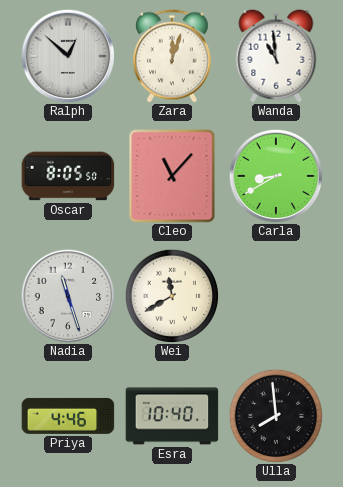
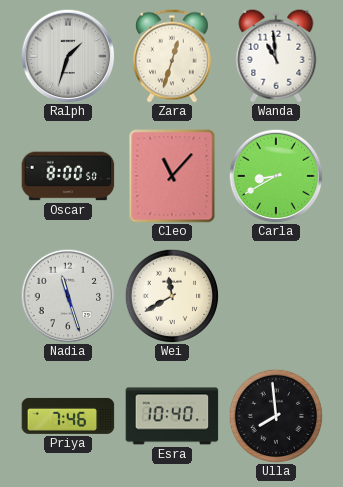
Ralph: 12:52 -> 1:33 (68, 56)
Zara: 12:03 -> 12:33 (172, 56)
Oscar: 8:05 -> 8:00 (68, 176)
Priya: 4:46 -> 7:46 (68, 416)
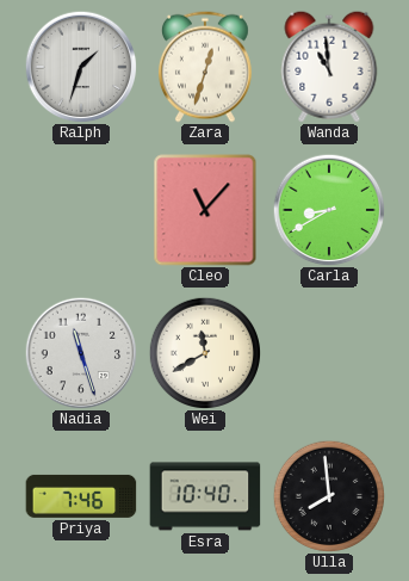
Oscar: 8:00 -> none (68, 176)
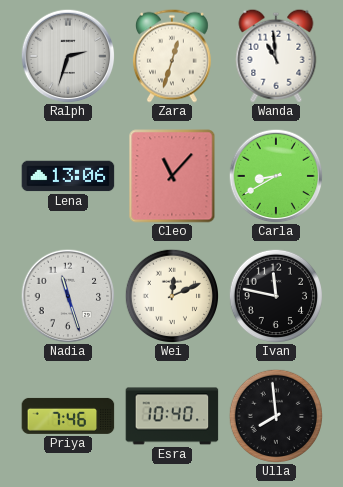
Ralph: 1:33 -> 2:33 (68, 56)
Lena: none -> 13:06 (68, 176)
Wei: 11:40 -> 12:11 (171, 295)
Ivan: none -> 11:47 (275, 295)
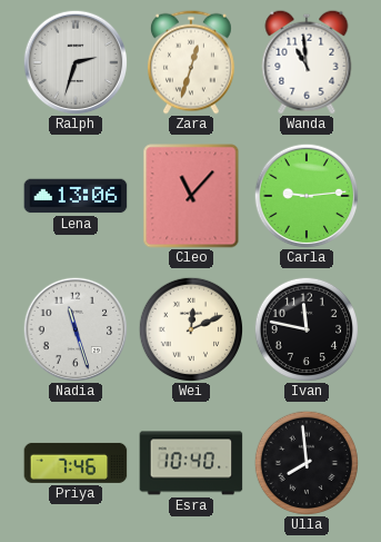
Carla: 8:40 -> 9:14 (307, 196)
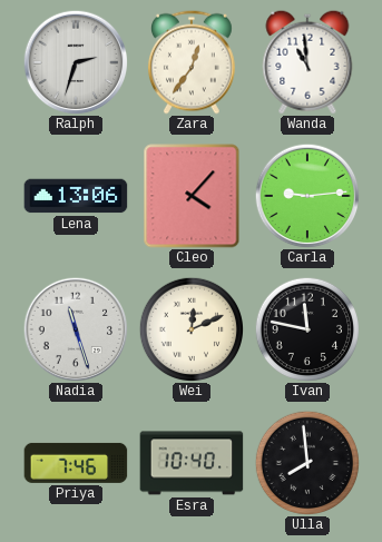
Zara: 12:33 -> 12:36 (192, 62)
Cleo: 11:07 -> 4:07 (192, 196)
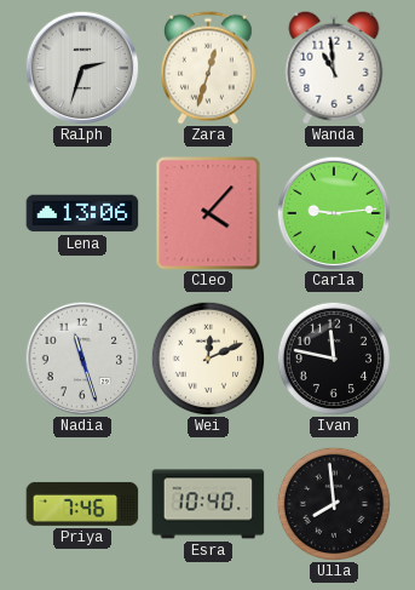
Zara: 12:36 -> 12:33 (208, 68)
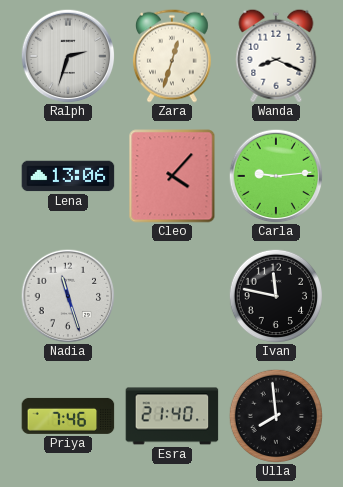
Wanda: 10:59 -> 8:19 (276, 56)
Wei: 12:11 -> none (207, 357)
Esra: 10:40 -> 21:40 (172, 416)
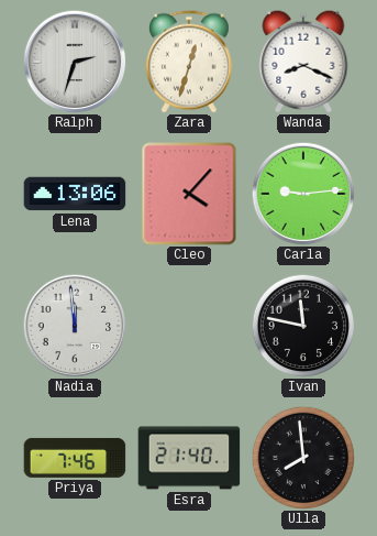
Nadia: 11:27 -> 11:59 (75, 326)
